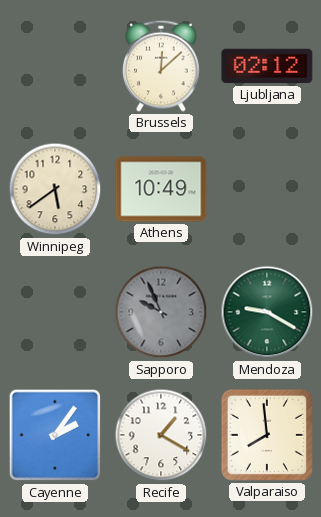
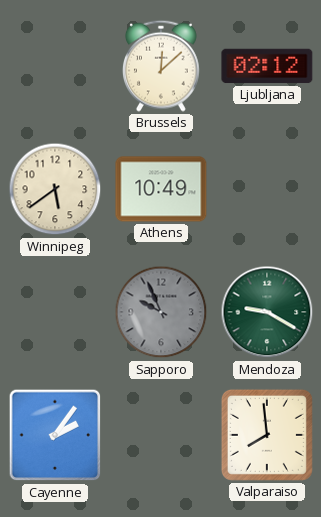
Recife: 1:20 -> none (161, 435)
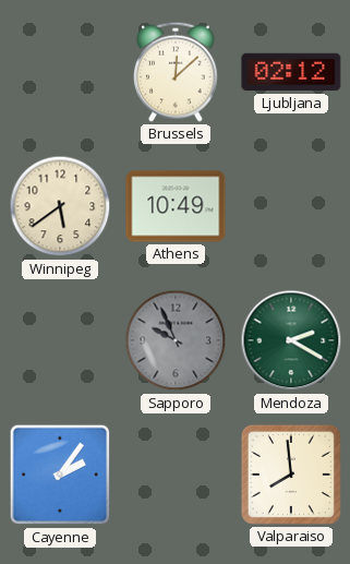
Mendoza: 9:20 -> 2:20 (291, 340)
